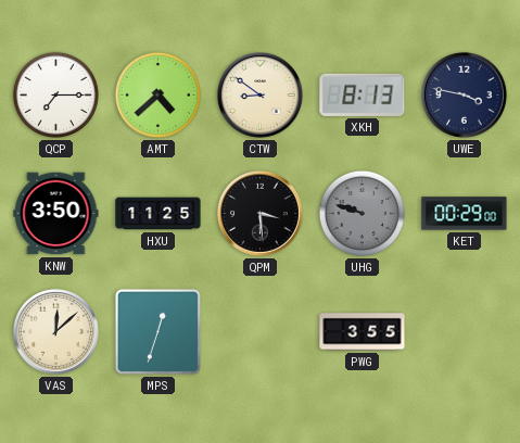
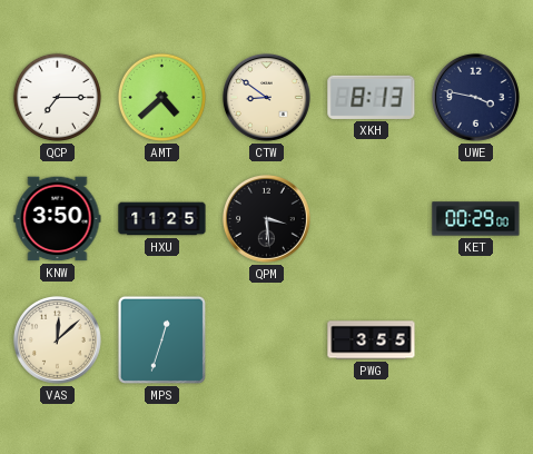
UHG: 9:48 -> none (362, 213)
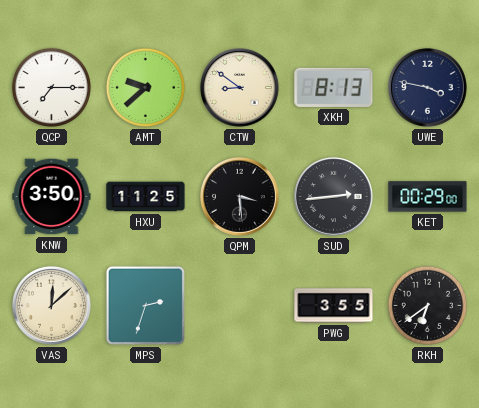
AMT: 4:38 -> 9:38 (145, 87)
SUD: none -> 2:44 (333, 196)
MPS: 12:33 -> 2:33 (145, 305)
RKH: none -> 6:39 (427, 305)
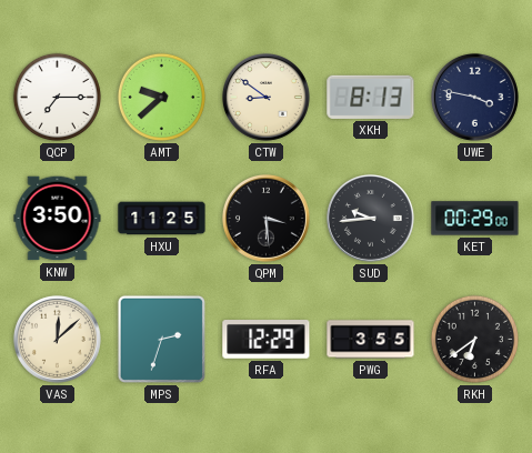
SUD: 2:44 -> 9:44 (370, 218)
RFA: none -> 12:29 (267, 340)
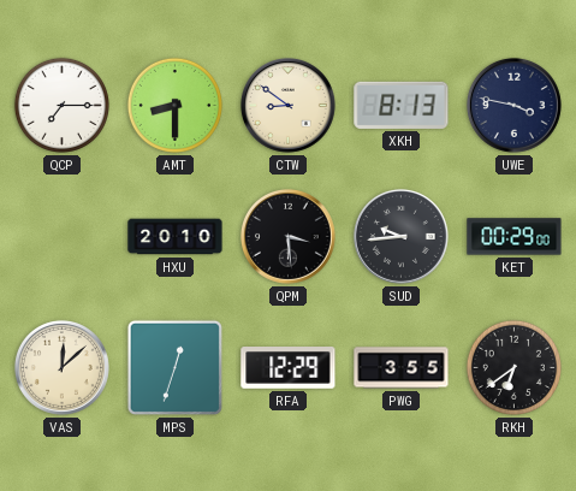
AMT: 9:38 -> 8:30 (174, 105)
KNW: 3:50 -> none (58, 219)
HXU: 11:25 -> 20:10 (176, 237)
MPS: 2:33 -> 12:33 (174, 367)
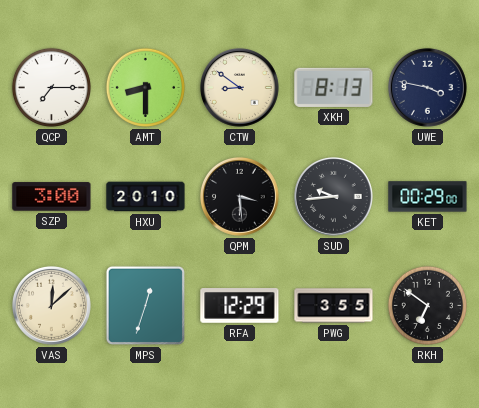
SZP: none -> 3:00 (52, 197)
RKH: 6:39 -> 6:51 (427, 305)
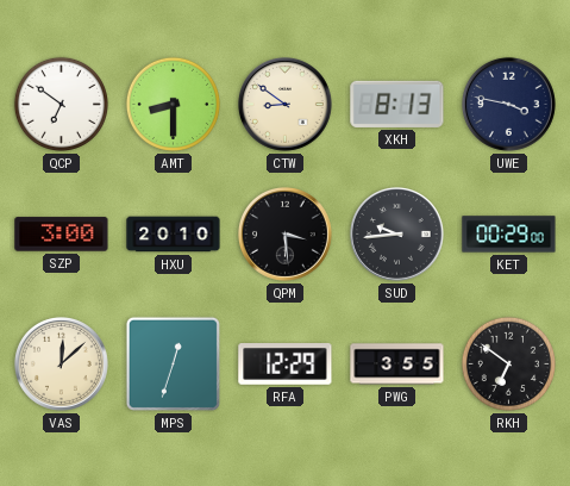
QCP: 7:15 -> 6:51 (61, 104)
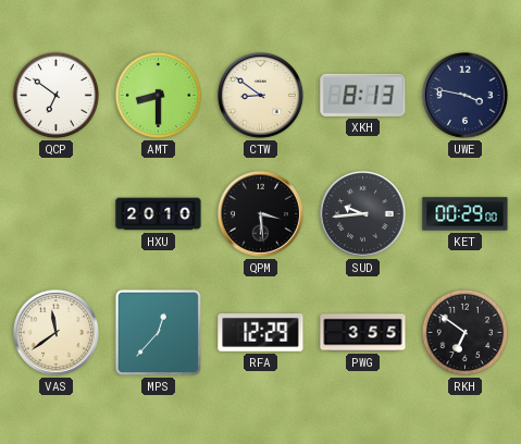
SZP: 3:00 -> none (62, 235)
VAS: 12:08 -> 11:39 (55, 332)
MPS: 12:33 -> 12:37 (158, 332)
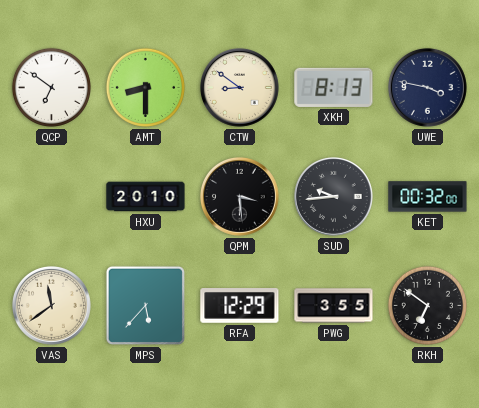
KET: 00:29 -> 00:32 (428, 197)
MPS: 12:37 -> 5:37 (145, 305)
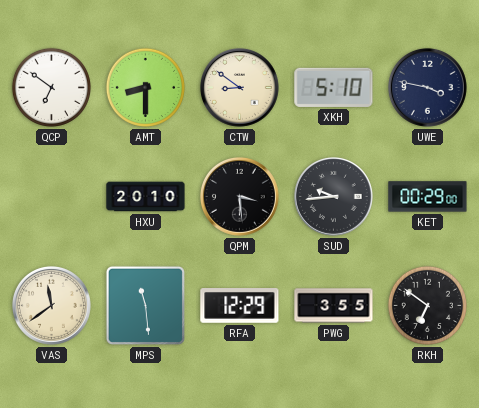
XKH: 8:13 -> 5:10 (334, 87)
KET: 00:32 -> 00:29 (428, 197)
MPS: 5:37 -> 11:29 (145, 305)
